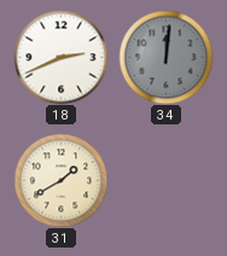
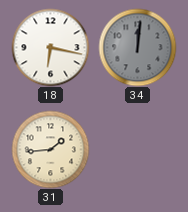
18: 2:41 -> 6:17 (50, 47)
31: 1:40 -> 1:44 (50, 149)
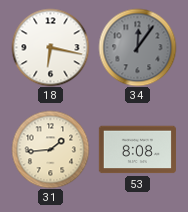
34: 12:01 -> 12:06 (137, 47)
53: none -> 8:08 (137, 150)
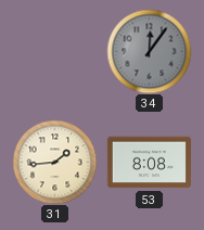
18: 6:17 -> none (50, 47)
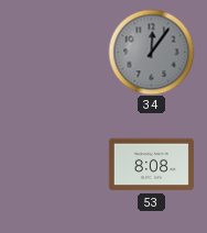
31: 1:44 -> none (54, 162)
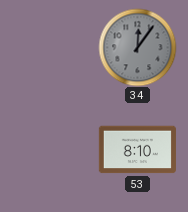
53: 8:08 -> 8:10 (137, 150)
